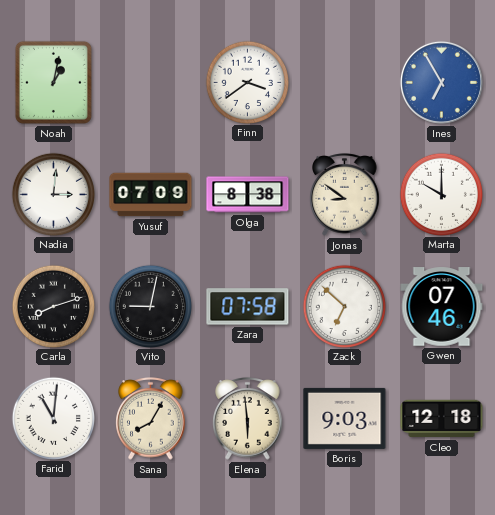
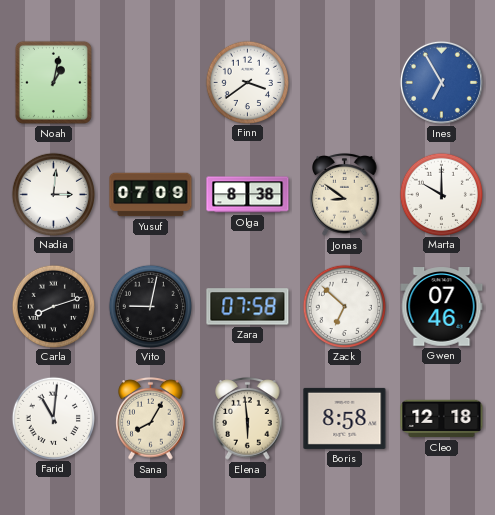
Boris: 9:03 -> 8:58 (345, 418)
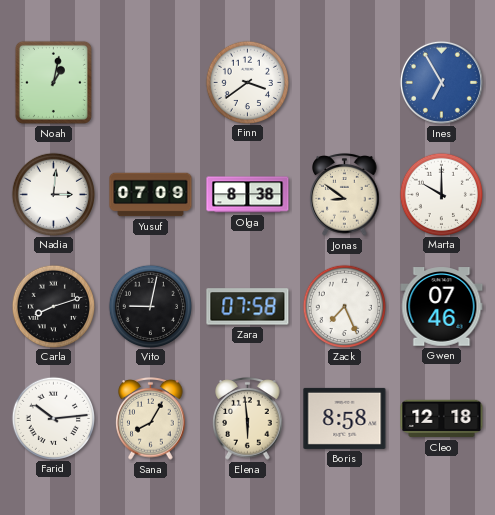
Zack: 6:52 -> 7:26 (344, 306)
Farid: 11:01 -> 10:14 (53, 418)
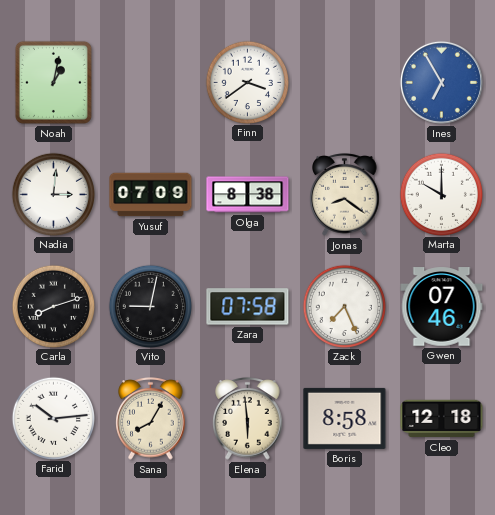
Jonas: 8:51 -> 8:21 (345, 195)
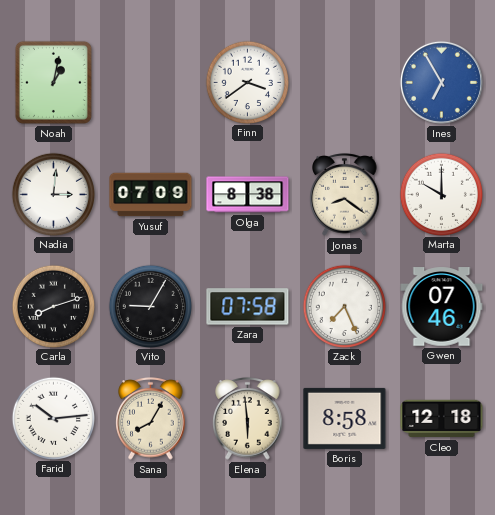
Vito: 9:02 -> 9:05 (150, 306)
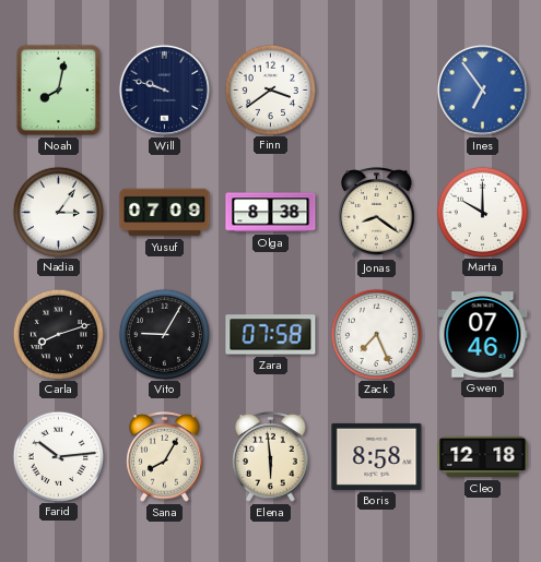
Noah: 1:02 -> 8:02 (58, 89)
Will: none -> 9:48 (164, 89)
Ines: 6:55 -> 6:54 (482, 89)
Nadia: 3:01 -> 3:06 (58, 212)
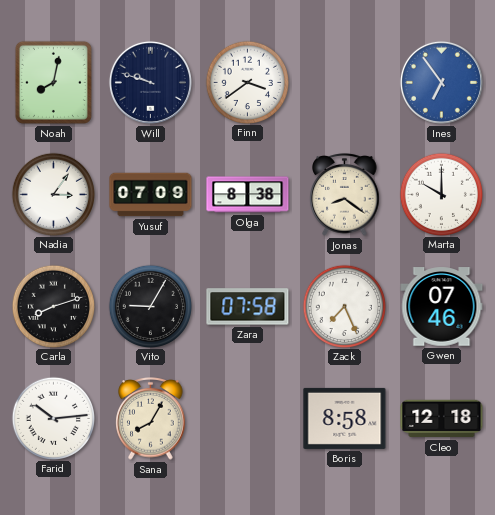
Elena: 5:59 -> none (271, 457)
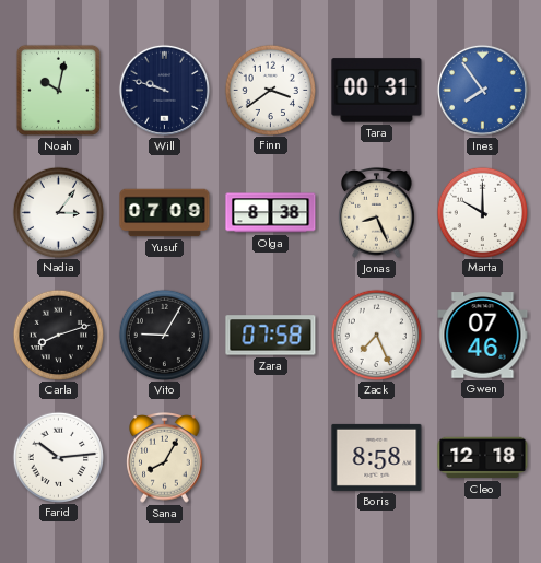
Noah: 8:02 -> 10:02 (58, 90)
Tara: none -> 00:31 (377, 91)
Ines: 6:54 -> 7:54 (482, 90)
Jonas: 8:21 -> 8:26 (377, 213)
